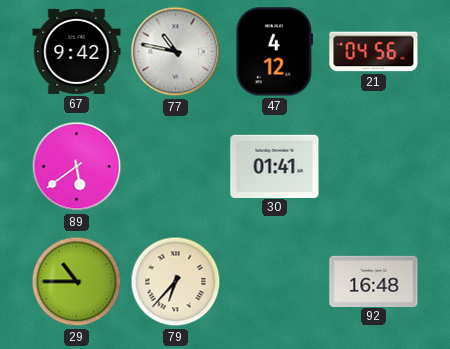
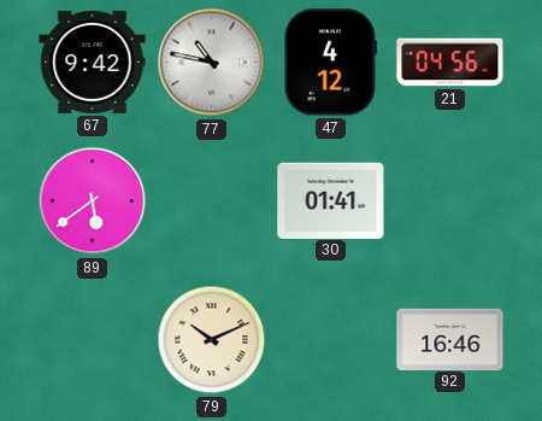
29: 10:45 -> none (77, 282)
79: 6:37 -> 10:11 (212, 340)
92: 16:48 -> 16:46 (450, 339)
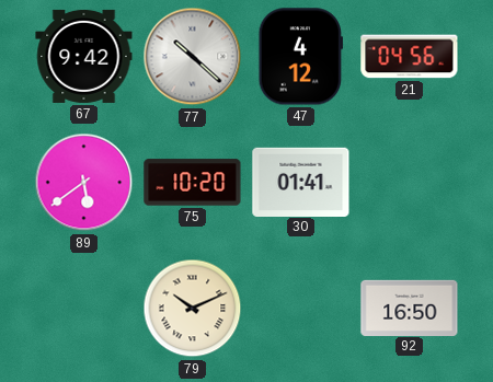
77: 10:47 -> 10:22 (193, 57)
75: none -> 10:20 (193, 183)
92: 16:46 -> 16:50 (410, 308)
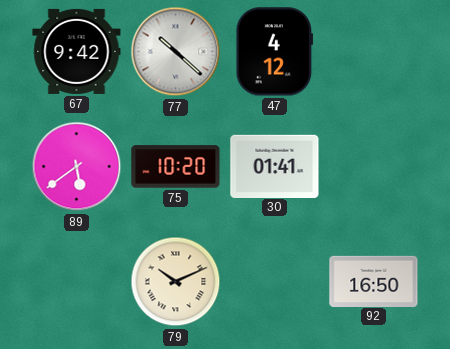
21: 04:56 -> none (410, 57)
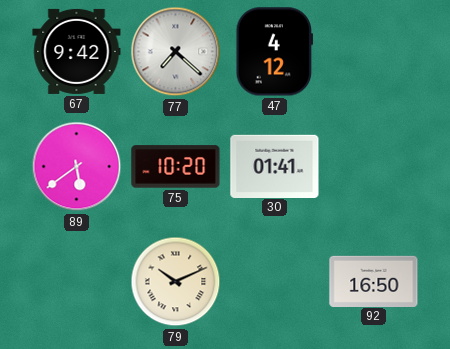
77: 10:22 -> 7:22 (176, 52)
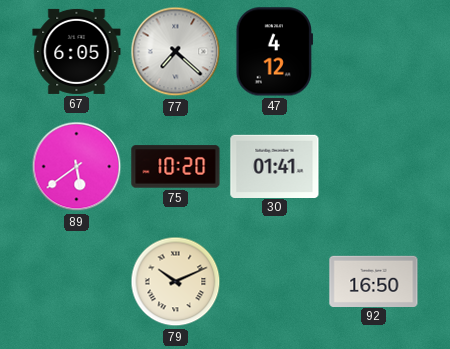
67: 9:42 -> 6:05 (77, 51)
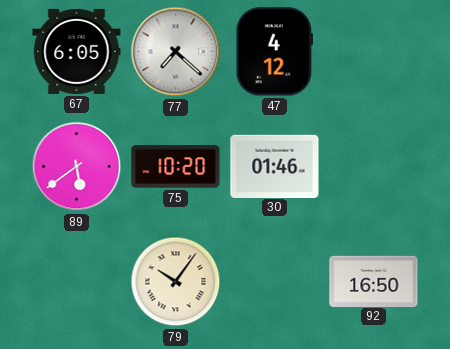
30: 01:41 -> 01:46 (275, 166)
79: 10:11 -> 10:06 (176, 282)
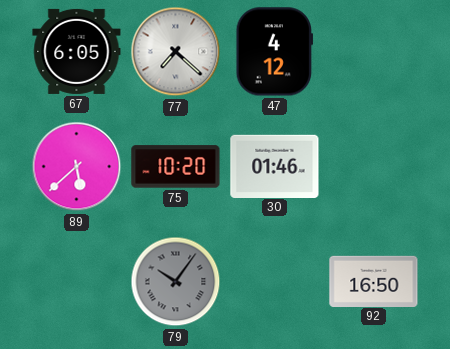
89: 5:39 -> 5:38 (77, 167)
79 dial: cream -> grey (176, 282)
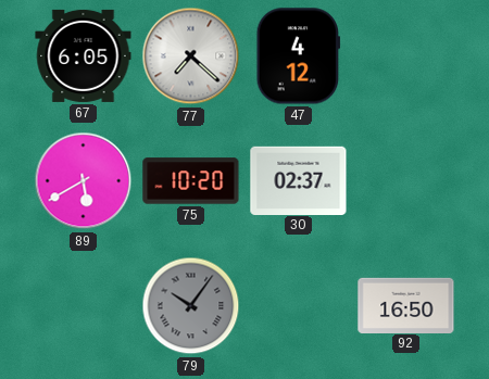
89: 5:38 -> 5:40 (84, 181)
30: 01:46 -> 02:37 (299, 180)
